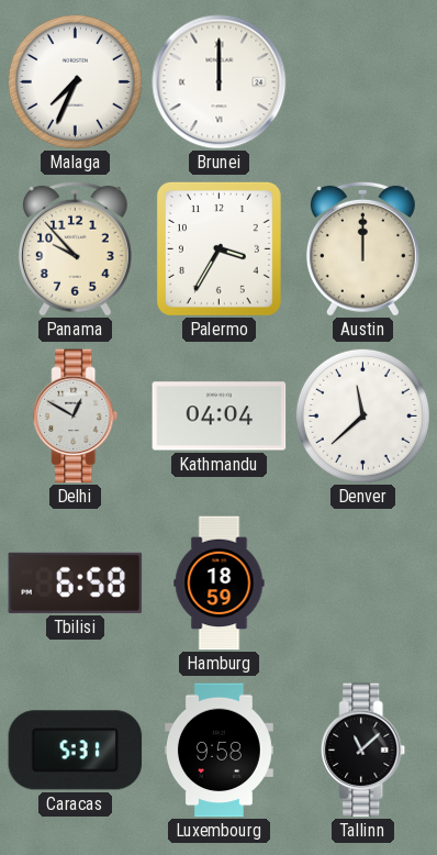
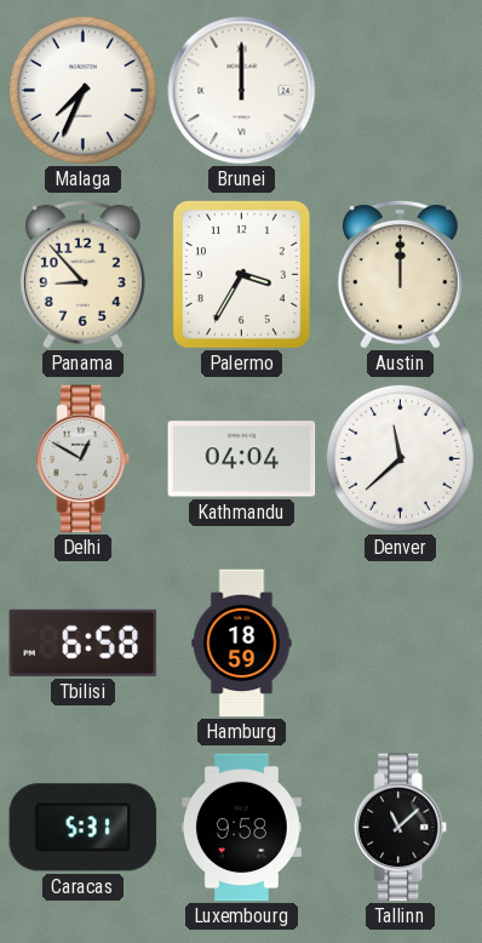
Panama: 9:53 -> 8:53 (82, 274)
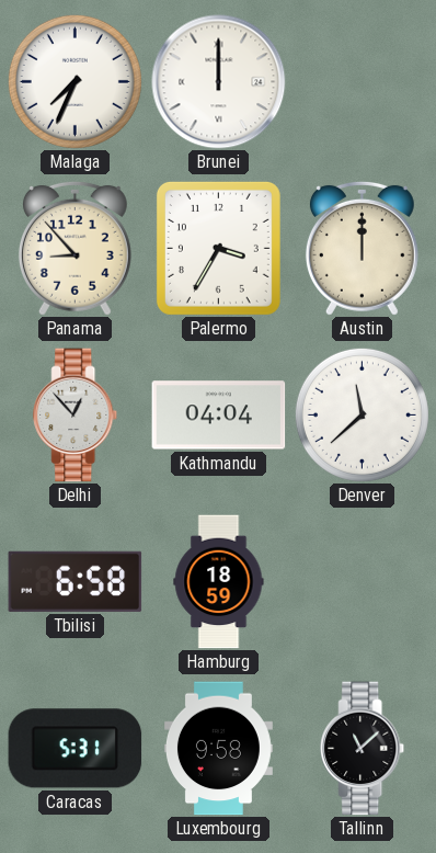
Delhi: 12:50 -> 12:53 (76, 416)
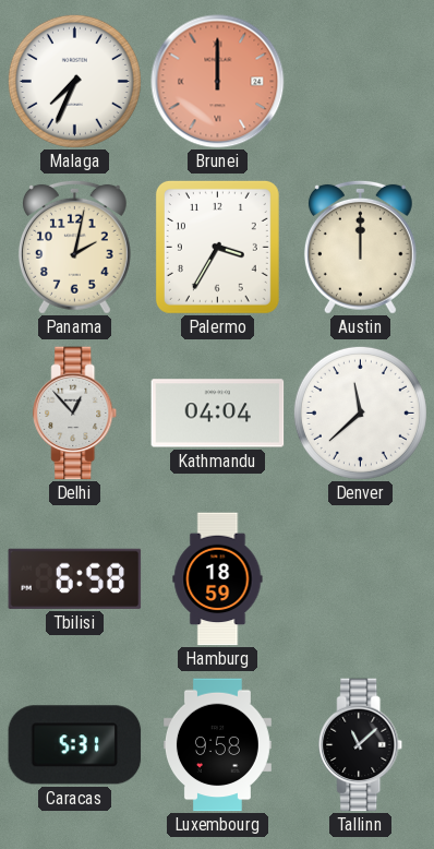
Brunei dial: white -> salmon (218, 82)
Panama: 8:53 -> 2:02 (74, 247)
